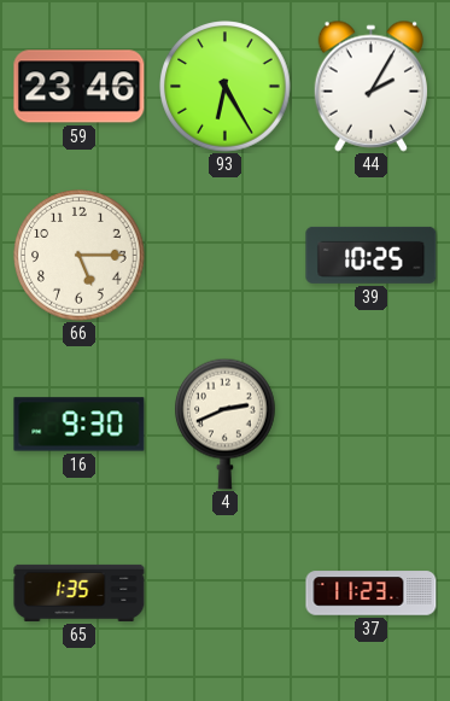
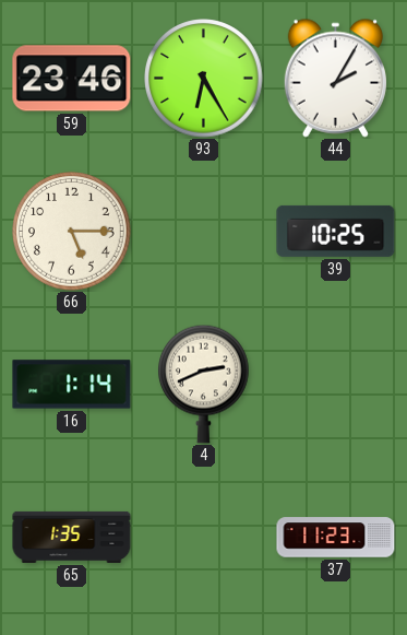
16: 9:30 -> 1:14 (72, 385)
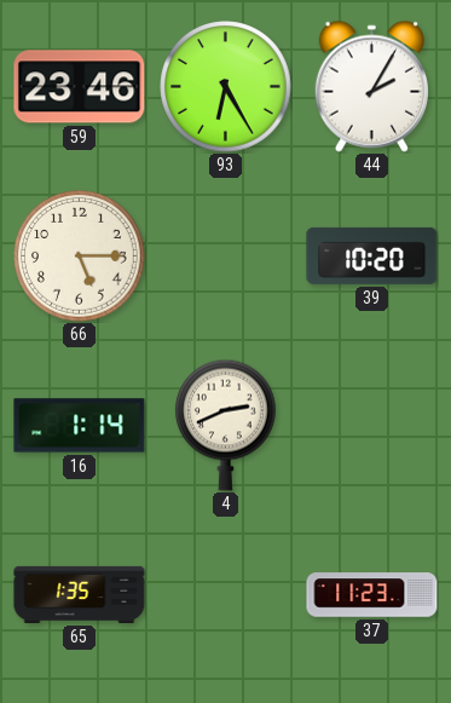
39: 10:25 -> 10:20 (372, 255)
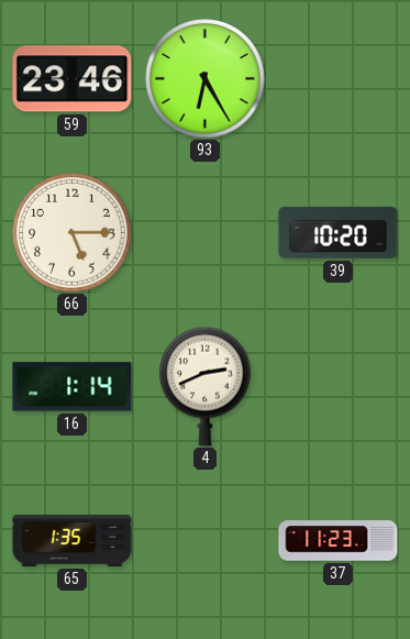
44: 2:05 -> none (371, 86)
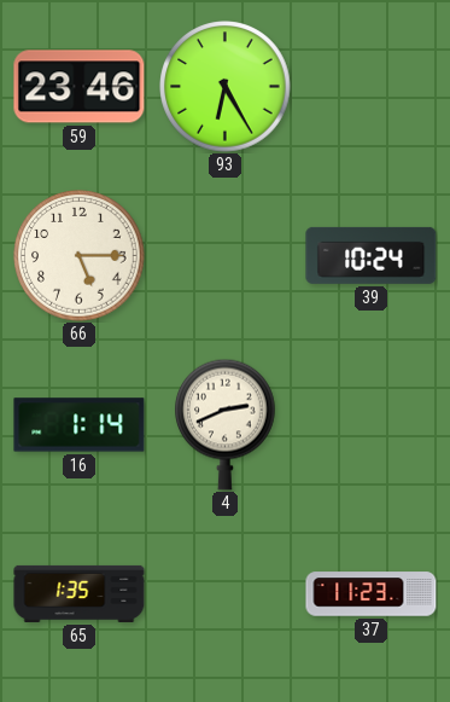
39: 10:20 -> 10:24 (372, 255)
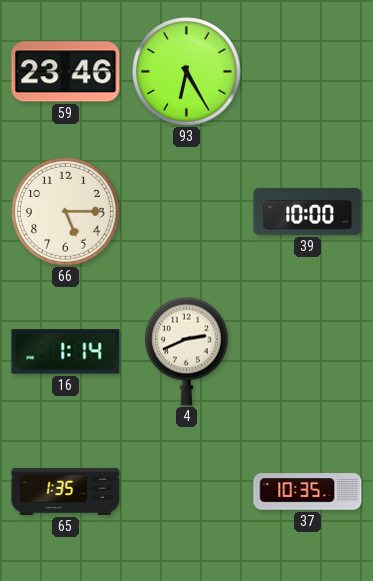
39: 10:24 -> 10:00 (308, 211)
37: 11:23 -> 10:35 (308, 492)
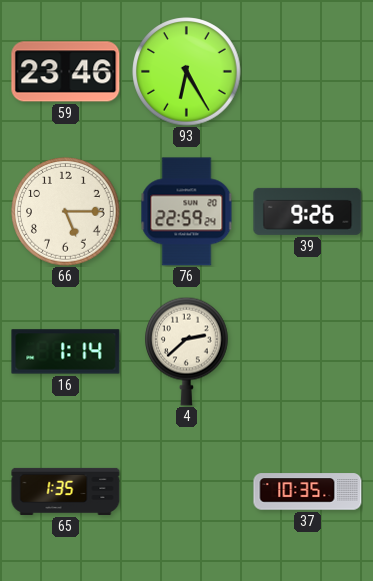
76: none -> 22:59 (187, 212)
39: 10:00 -> 9:26 (308, 211)
4: 2:41 -> 2:38 (187, 351)
